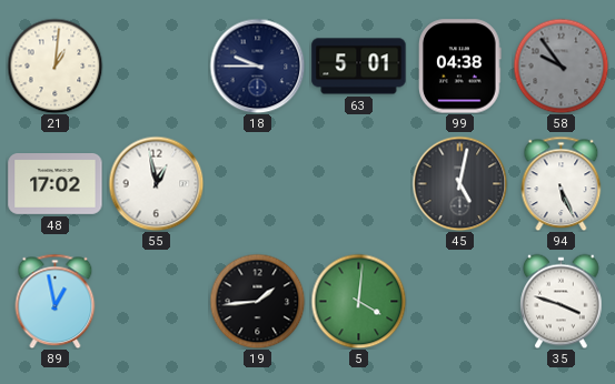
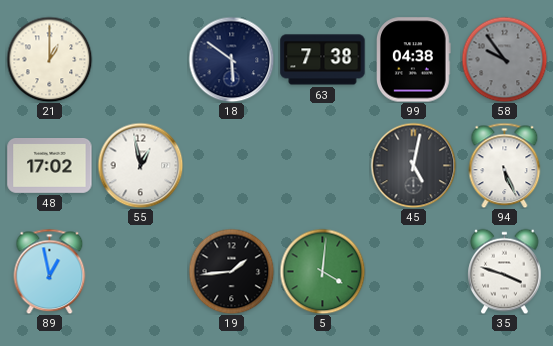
21: 1:01 -> 1:00 (49, 59)
18: 9:45 -> 5:51 (231, 59)
63: 5:01 -> 7:38 (323, 60)
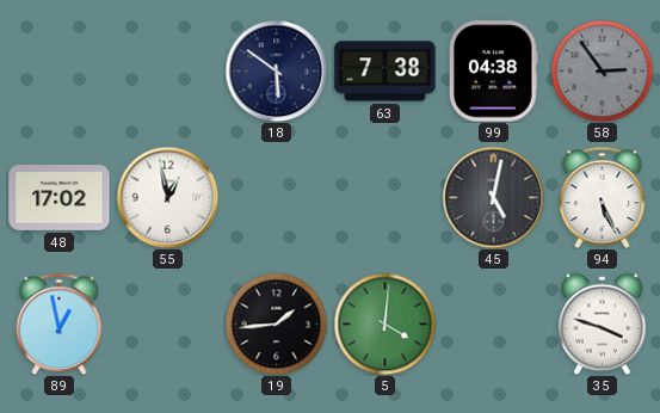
21: 1:00 -> none (49, 59)
58: 9:54 -> 2:54 (602, 70)
